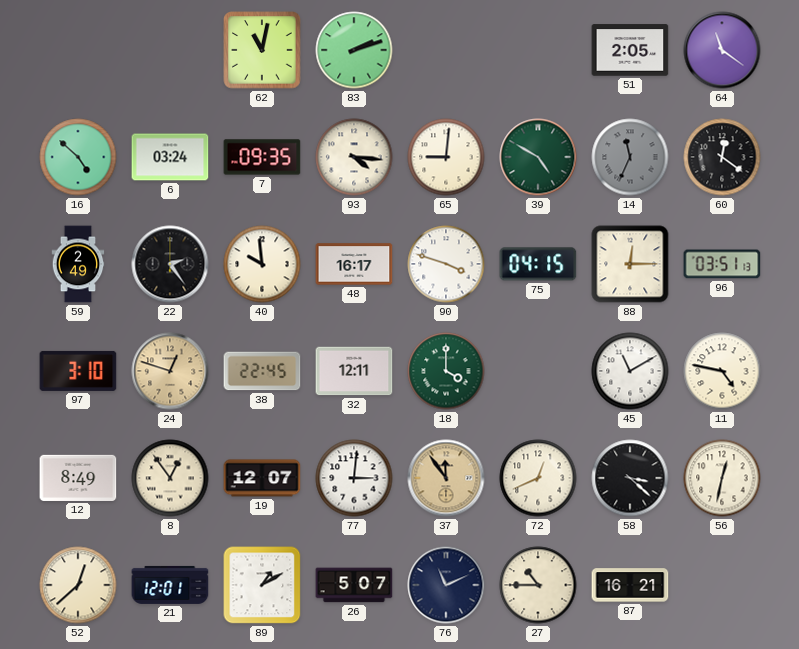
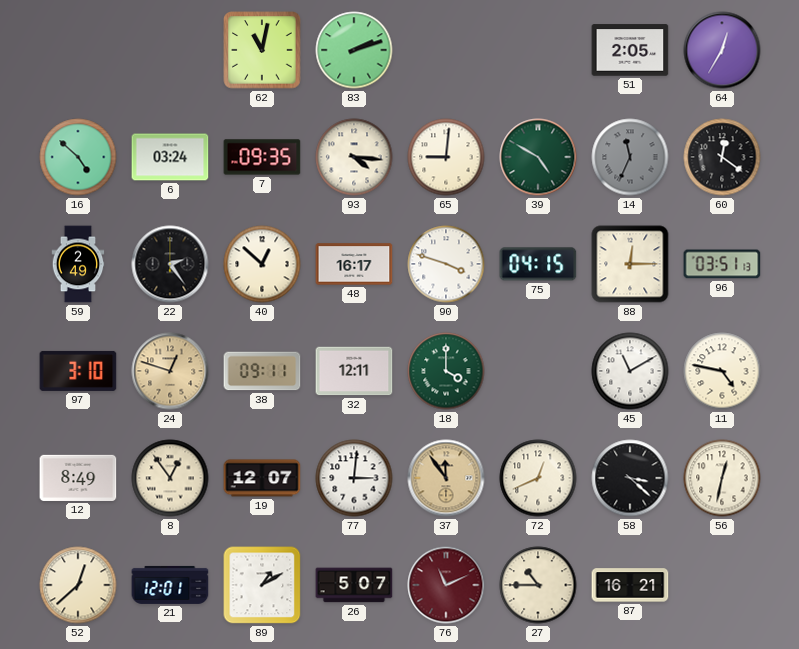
64: 11:21 -> 12:35 (722, 50)
40: 9:59 -> 12:52 (262, 264)
38: 22:45 -> 09:11 (262, 371)
76 dial: navy -> burgundy (446, 585)
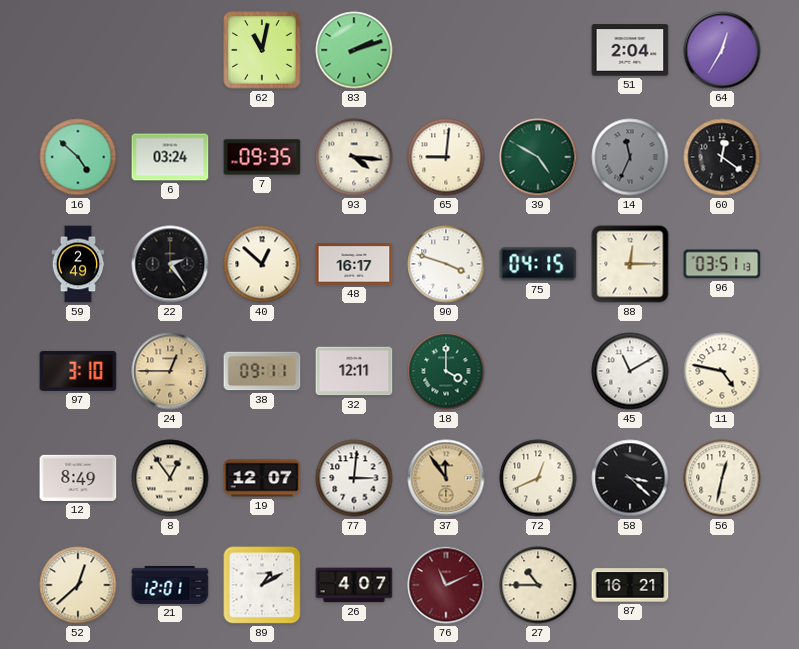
51: 2:05 -> 2:04 (630, 50)
24: 12:48 -> 12:45 (170, 371)
26: 5:07 -> 4:07 (354, 585)
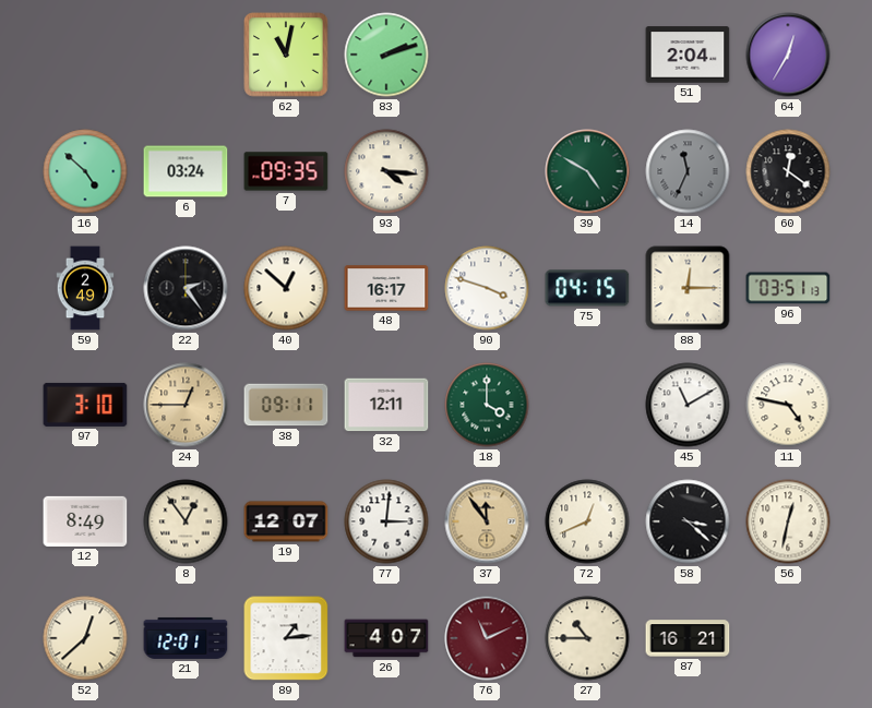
65: 9:01 -> none (446, 157)
89: 1:10 -> 1:14 (286, 638)
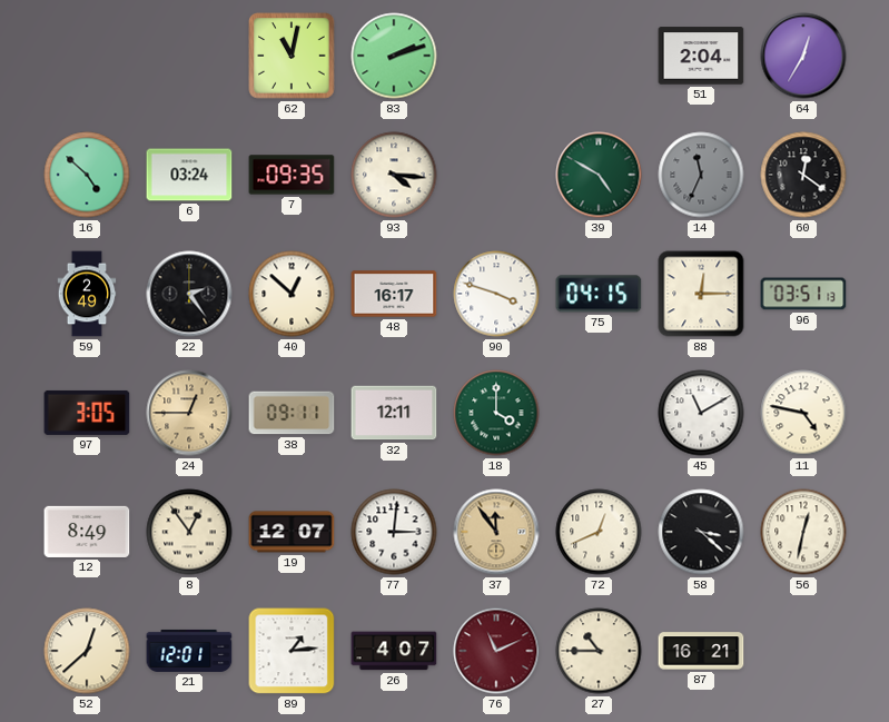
97: 3:10 -> 3:05 (87, 413)
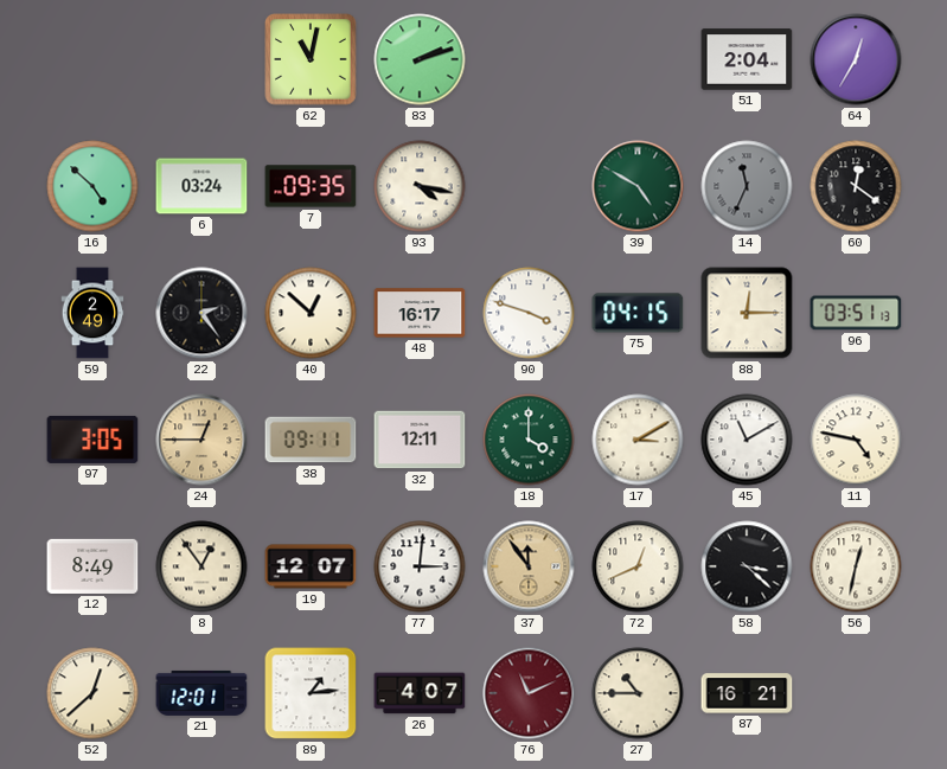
93: 4:16 -> 4:17 (420, 186)
17: none -> 3:10 (638, 440)
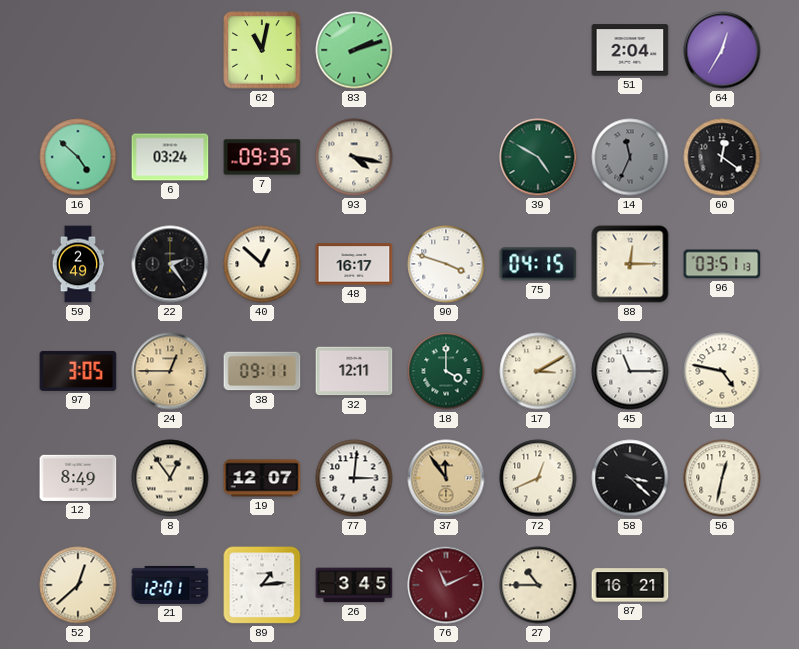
45: 11:10 -> 11:15 (630, 371)
26: 4:07 -> 3:45 (354, 585)
